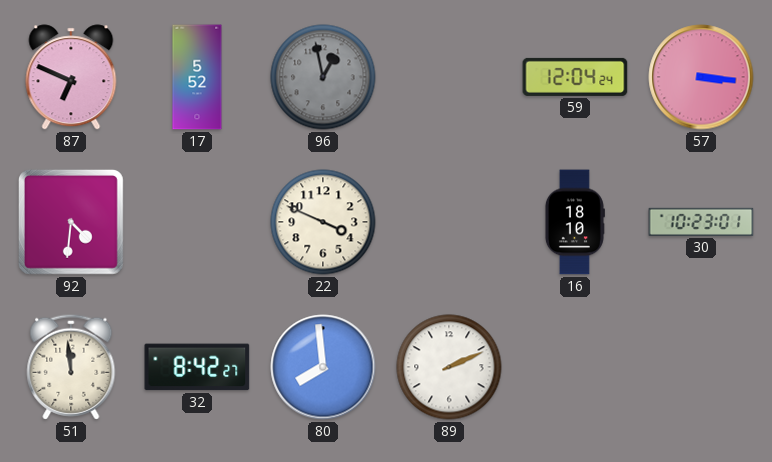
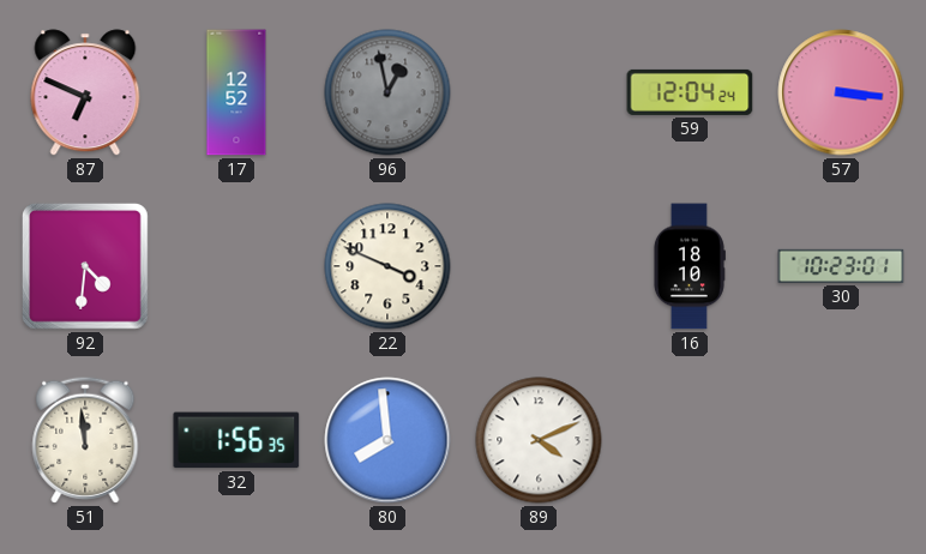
17: 5:52 -> 12:52 (236, 92)
32: 8:42 -> 1:56 (236, 440)
89: 2:11 -> 4:11 (539, 440)
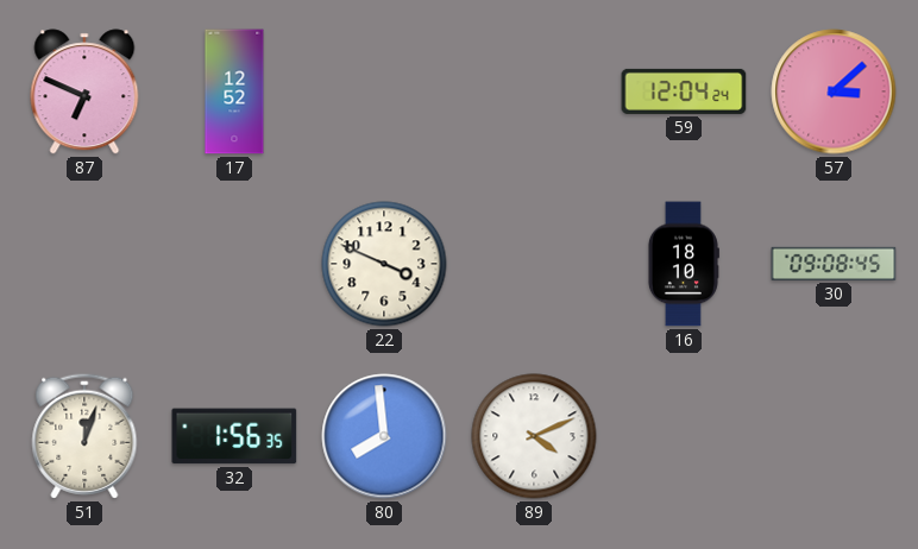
96: 12:58 -> none (387, 92)
57: 3:16 -> 3:08 (834, 91)
92: 4:31 -> none (85, 266)
30: 10:23 -> 09:08 (834, 264)
51: 11:59 -> 12:03 (84, 436)
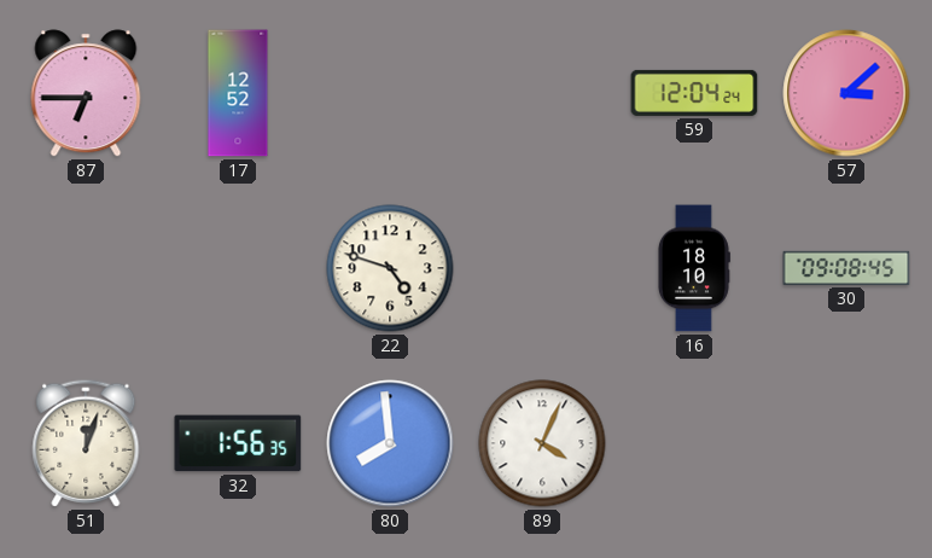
87: 6:49 -> 6:45 (86, 93)
22: 3:49 -> 4:48 (390, 268)
89: 4:11 -> 4:04 (542, 443)
